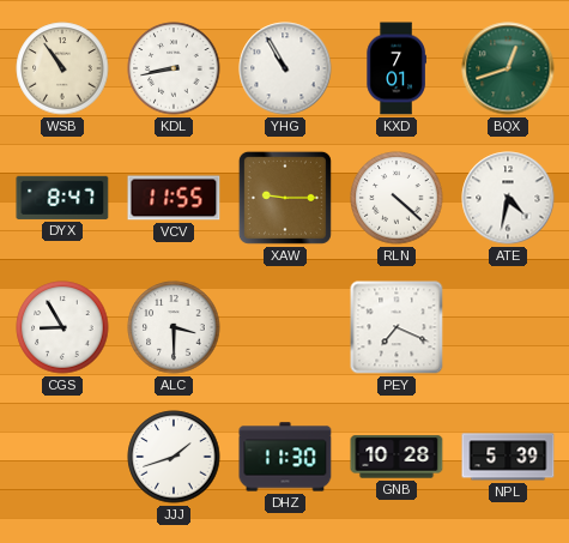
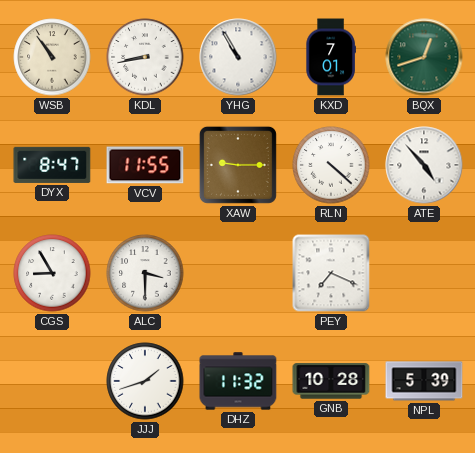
ATE: 4:32 -> 4:53 (424, 165)
DHZ: 11:30 -> 11:32 (238, 381)
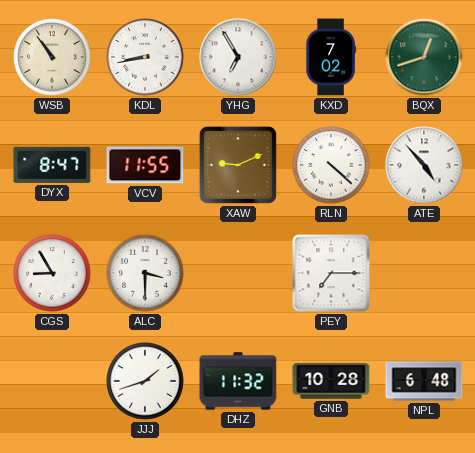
YHG: 10:55 -> 6:55 (238, 57)
KXD: 7:01 -> 7:02 (331, 57)
XAW: 9:15 -> 9:11 (238, 165)
PEY: 7:19 -> 7:15 (331, 273)
NPL: 5:39 -> 6:48 (424, 381)
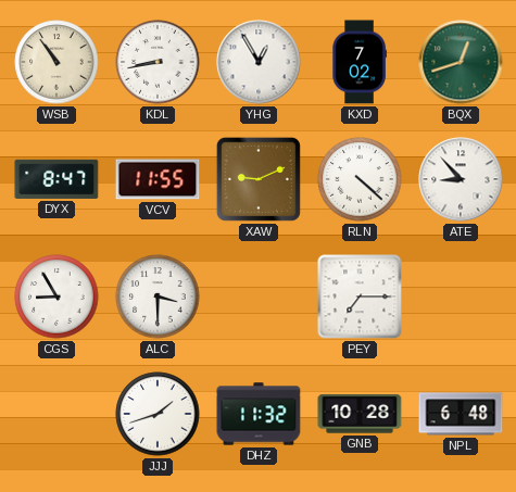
YHG: 6:55 -> 12:55 (259, 62)
ATE: 4:53 -> 8:53 (461, 179)
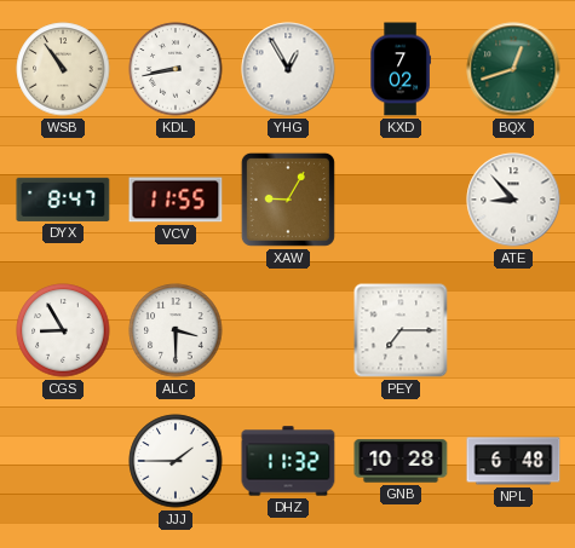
XAW: 9:11 -> 9:05 (288, 200)
RLN: 4:22 -> none (360, 179)
JJJ: 1:42 -> 1:45 (176, 461)
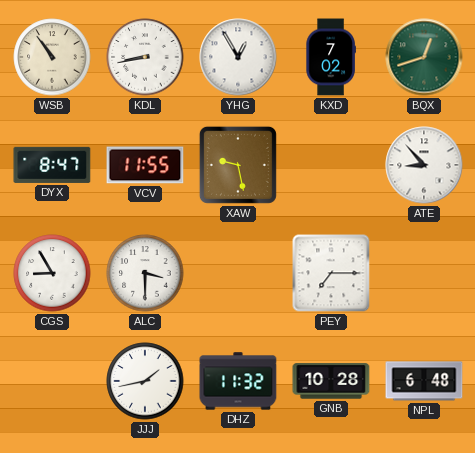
XAW: 9:05 -> 9:28 (238, 165)
JJJ: 1:45 -> 1:43 (145, 381)
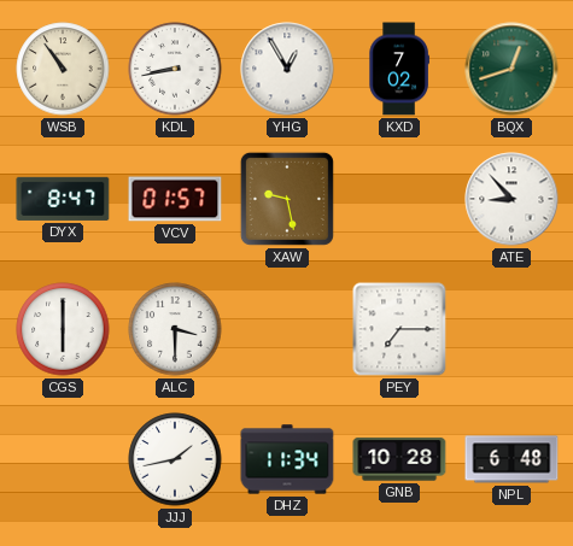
VCV: 11:55 -> 01:57 (175, 199)
CGS: 8:55 -> 6:00 (63, 329)
DHZ: 11:32 -> 11:34 (287, 459)
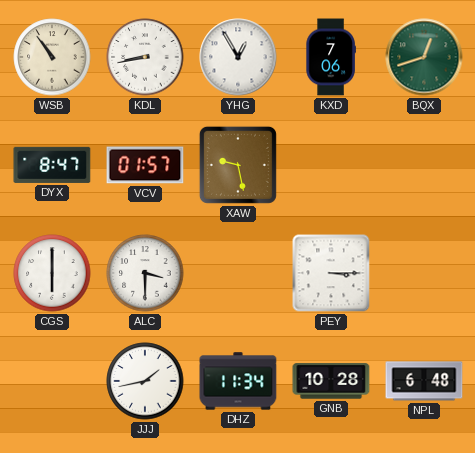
KXD: 7:02 -> 7:06 (331, 57)
ATE: 8:53 -> none (511, 199)
PEY: 7:15 -> 3:15 (331, 273)
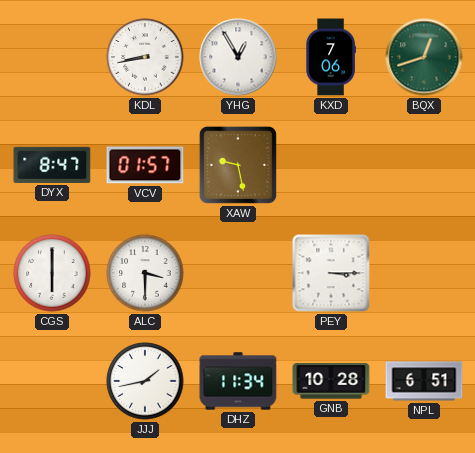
WSB: 10:54 -> none (52, 57)
NPL: 6:48 -> 6:51 (424, 381)
